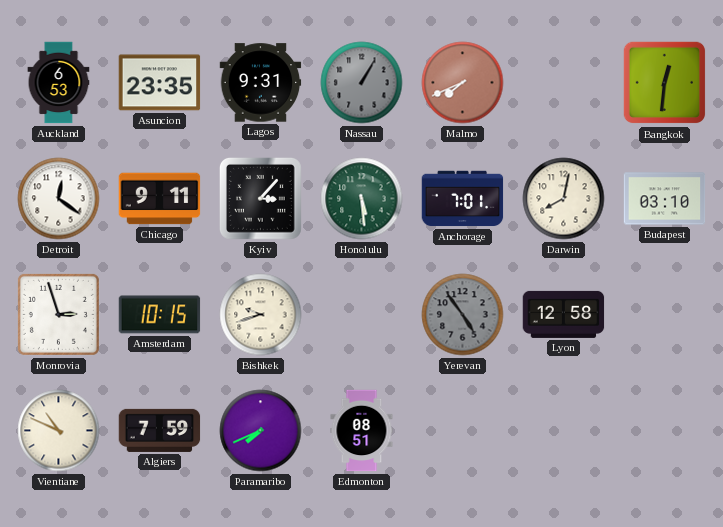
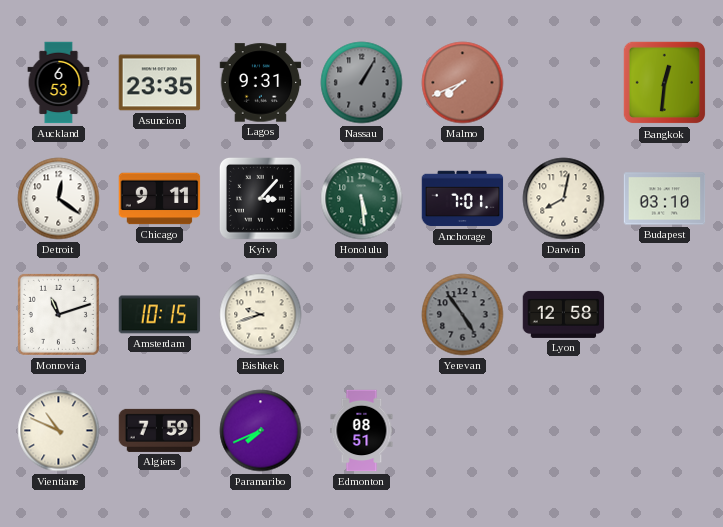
Monrovia: 2:57 -> 11:12 (58, 314)
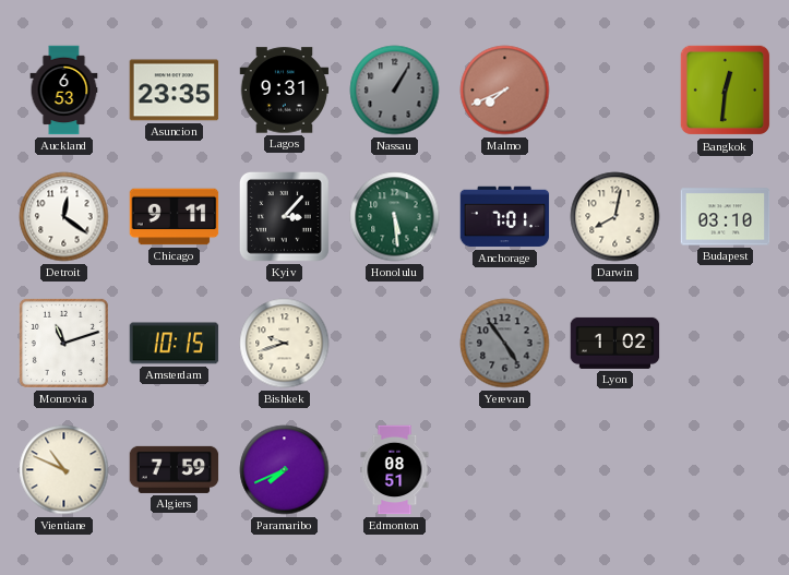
Lyon: 12:58 -> 1:02 (615, 343)
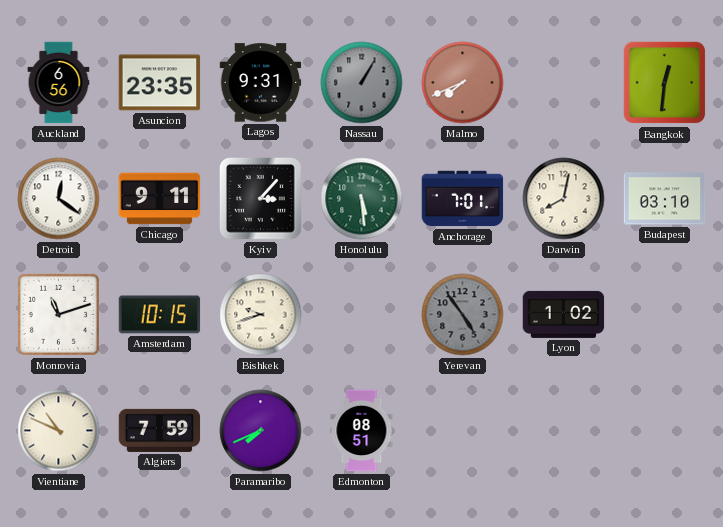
Auckland: 6:53 -> 6:56 (59, 83)
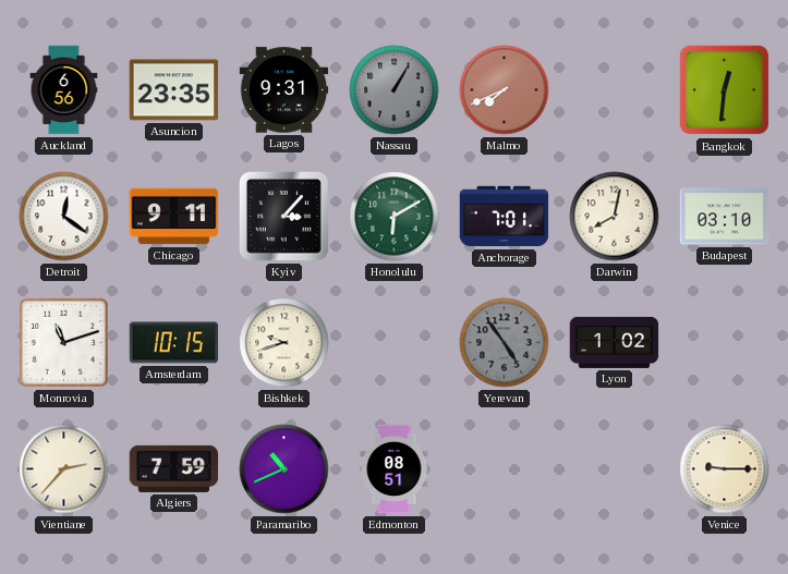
Honolulu: 5:29 -> 6:10 (395, 217)
Vientiane: 10:49 -> 2:37 (64, 469)
Paramaribo: 7:41 -> 10:41 (284, 469)
Venice: none -> 9:15 (725, 469)
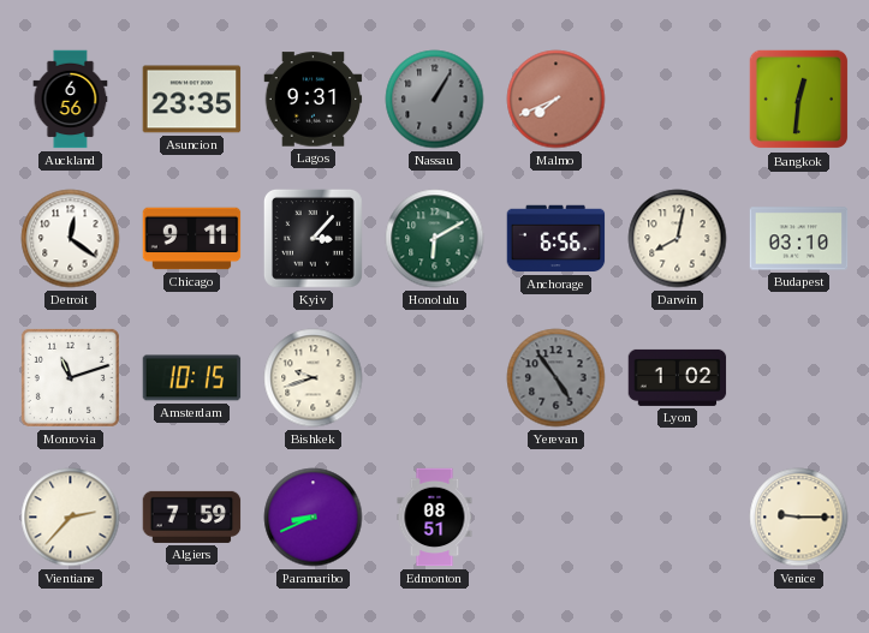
Anchorage: 7:01 -> 6:56 (556, 239)
Paramaribo: 10:41 -> 8:41 (314, 518)
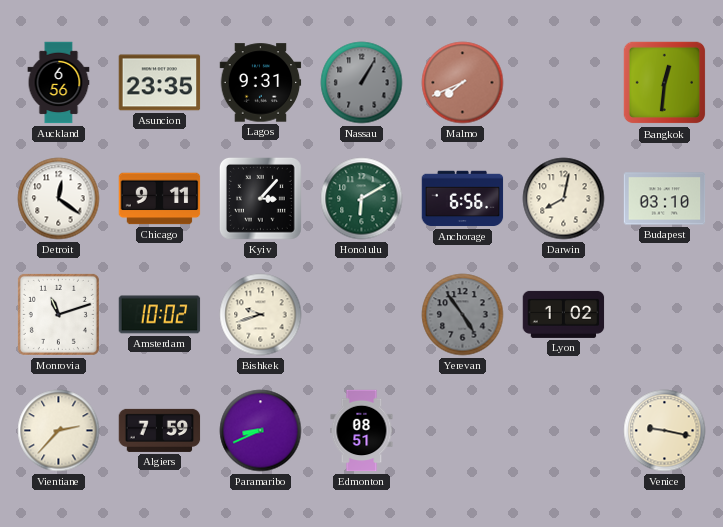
Amsterdam: 10:15 -> 10:02 (160, 315)
Venice: 9:15 -> 9:17 (665, 431)
